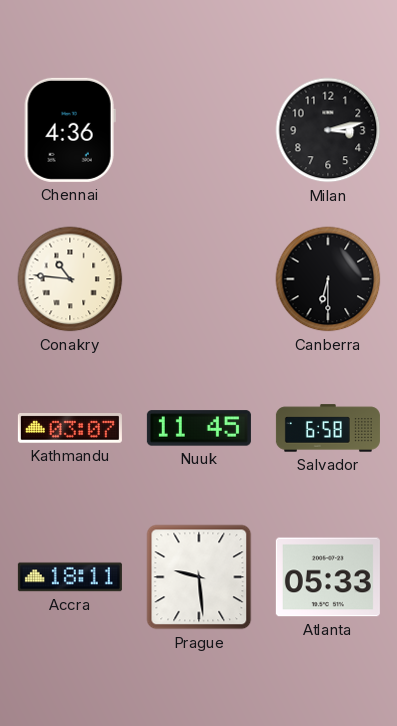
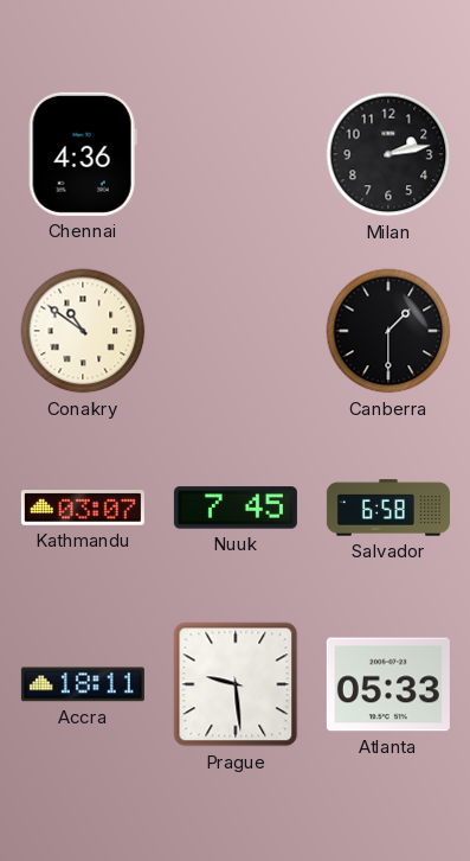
Milan: 3:13 -> 2:13 (388, 154)
Conakry: 10:46 -> 10:51 (83, 331)
Canberra: 6:30 -> 1:30 (388, 331)
Nuuk: 11:45 -> 7:45 (236, 508)
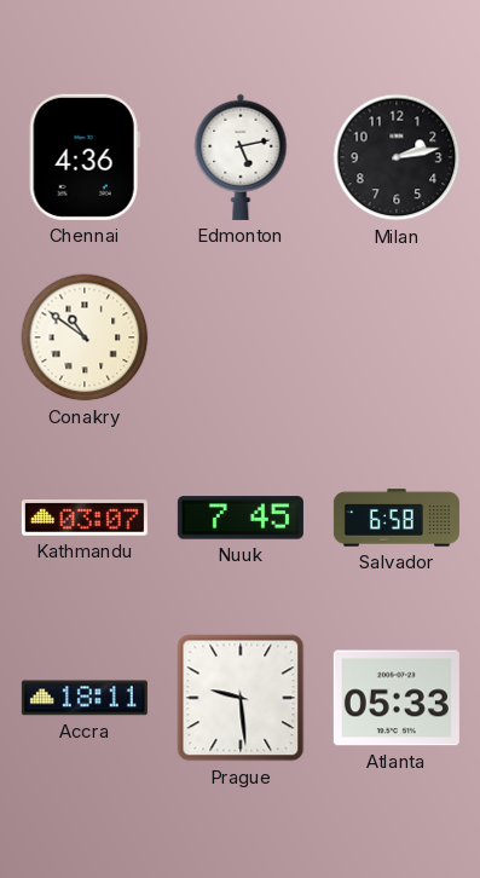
Edmonton: none -> 5:13 (241, 157)
Canberra: 1:30 -> none (388, 331)
